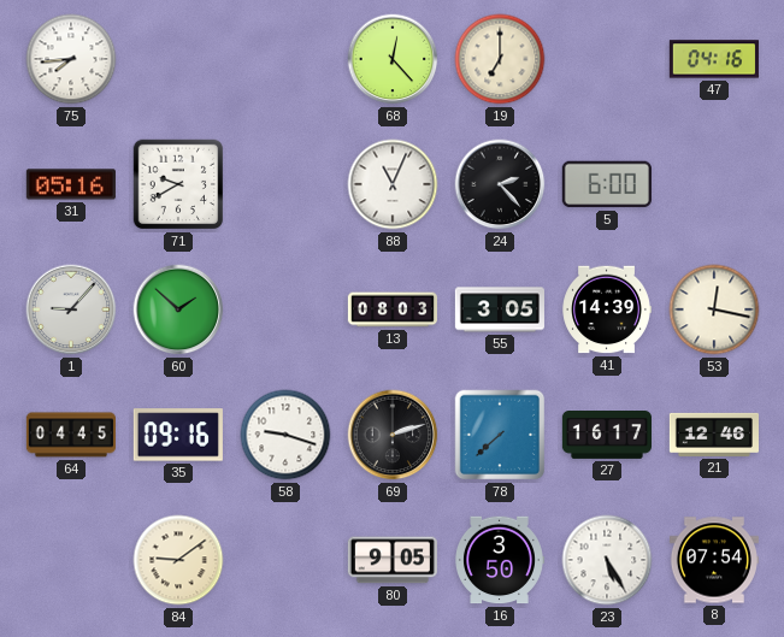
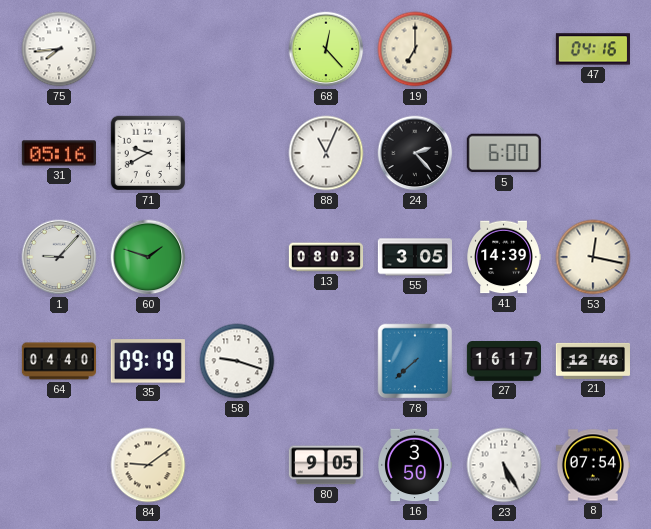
60: 1:52 -> 1:48 (148, 257)
64: 04:45 -> 04:40 (58, 361)
35: 09:16 -> 09:19 (148, 361)
69: 2:12 -> none (393, 435)
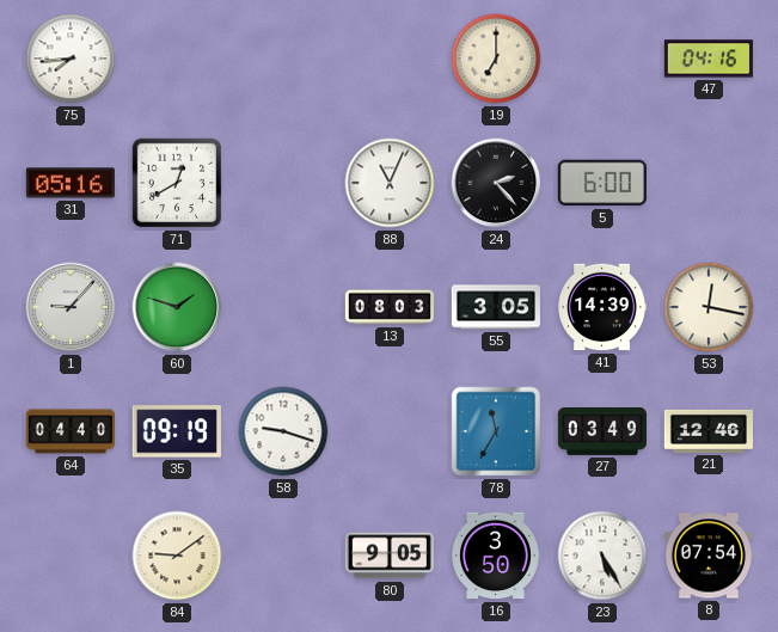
68: 12:23 -> none (326, 49)
71: 9:40 -> 12:40 (177, 183)
78: 7:38 -> 11:35 (496, 431)
27: 16:17 -> 03:49 (601, 432)
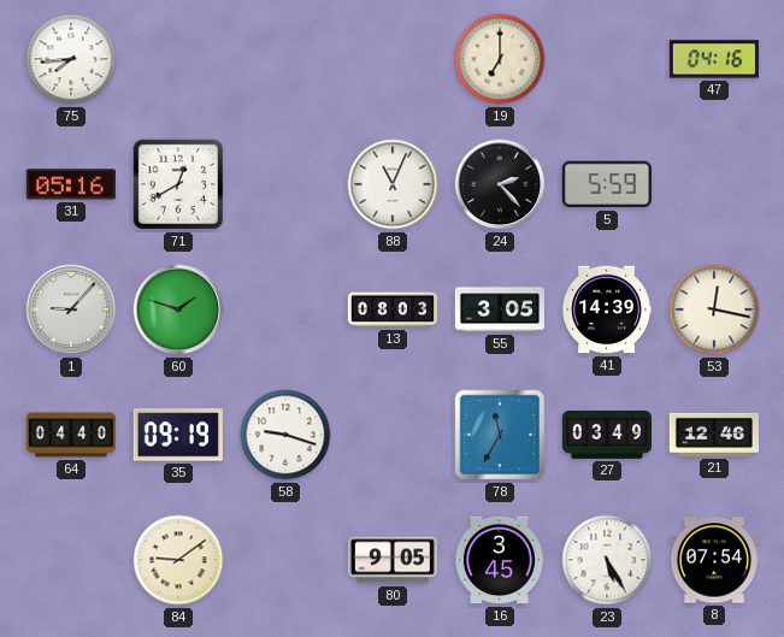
5: 6:00 -> 5:59 (607, 184)
16: 3:50 -> 3:45 (500, 560)
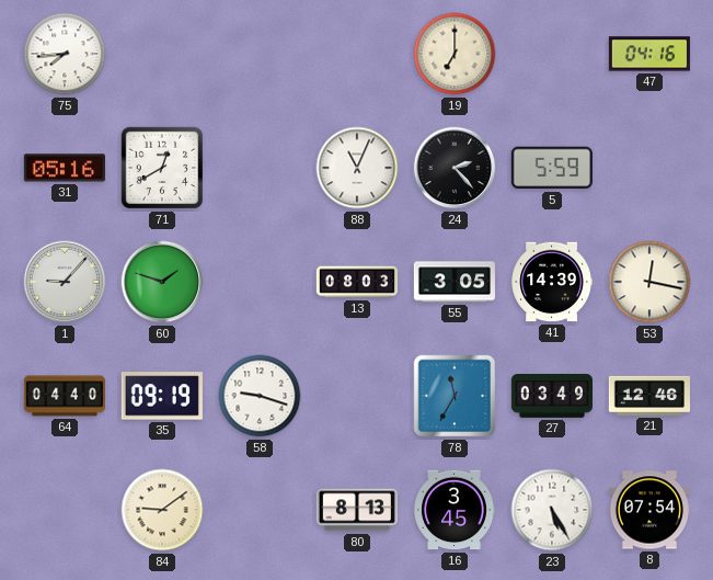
80: 9:05 -> 8:13 (357, 510)
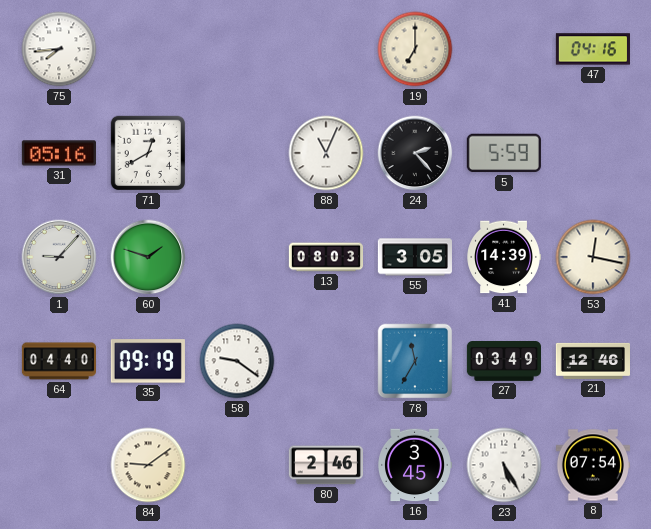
58: 9:18 -> 9:21 (237, 361)
80: 8:13 -> 2:46 (326, 465)
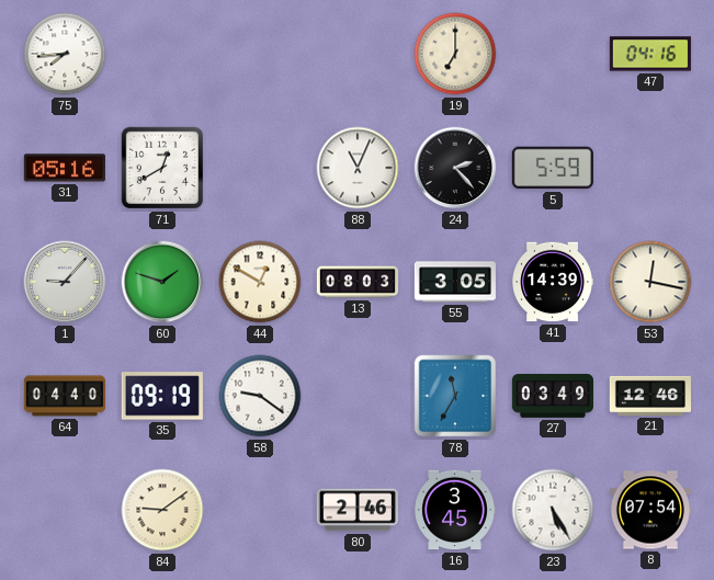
44: none -> 12:50 (260, 282)
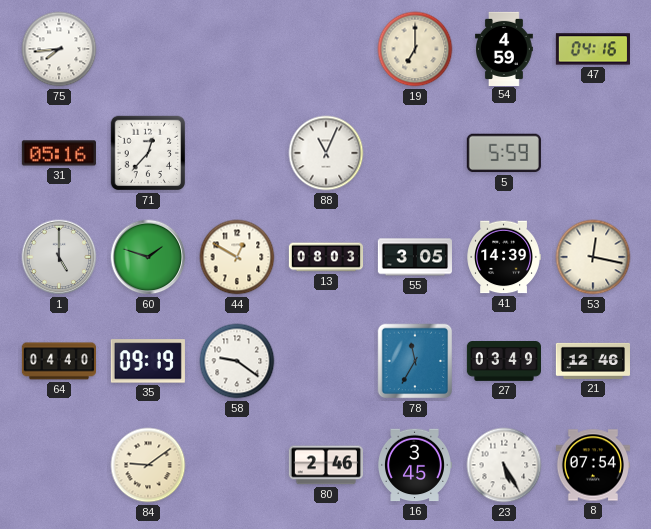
54: none -> 4:59 (505, 48)
71: 12:40 -> 12:37 (148, 153)
24: 2:23 -> none (455, 168)
1: 9:07 -> 5:00 (59, 257)
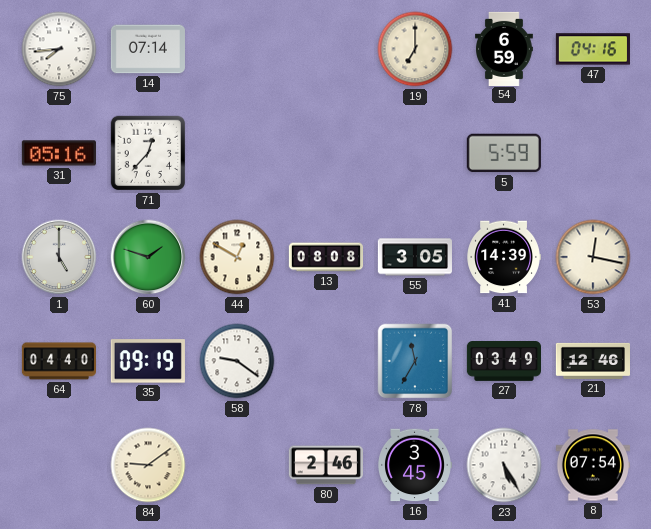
14: none -> 07:14 (148, 49)
54: 4:59 -> 6:59 (505, 48)
88: 11:04 -> none (326, 153)
13: 08:03 -> 08:08 (325, 257)
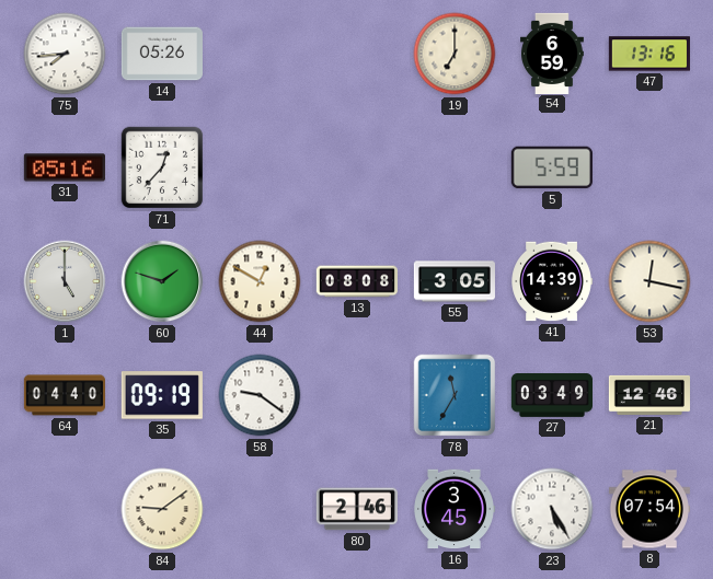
14: 07:14 -> 05:26 (162, 54)
47: 04:16 -> 13:16 (649, 54)
